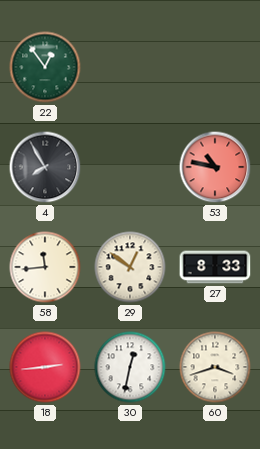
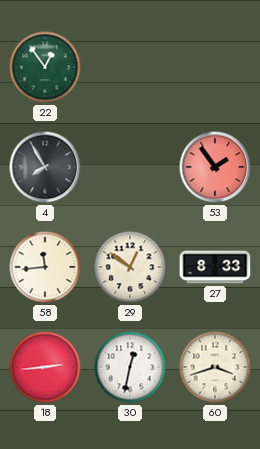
53: 10:47 -> 1:54 (215, 167)
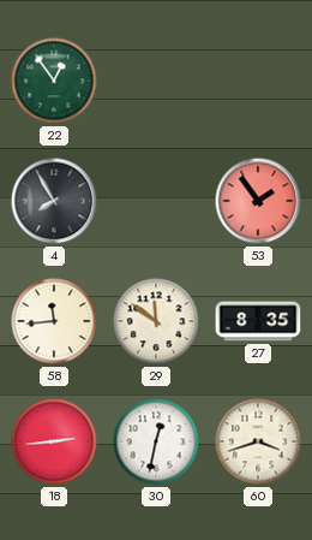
29: 12:51 -> 11:51 (156, 321)
27: 8:33 -> 8:35 (258, 321)
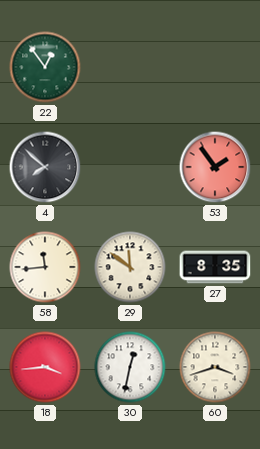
4: 7:55 -> 7:52 (45, 167)
18: 2:44 -> 3:44 (45, 367)
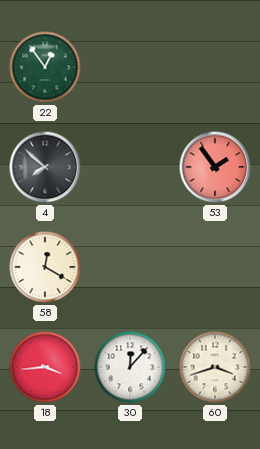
58: 11:44 -> 12:20 (45, 267)
29: 11:51 -> none (130, 267)
27: 8:35 -> none (215, 267)
30: 12:32 -> 12:07 (130, 367)
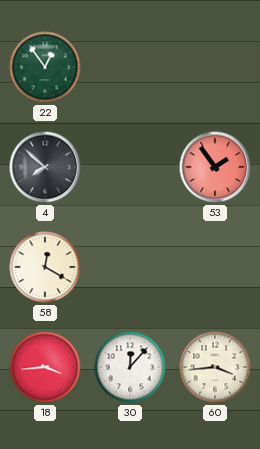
60: 3:42 -> 3:44 (215, 367)
